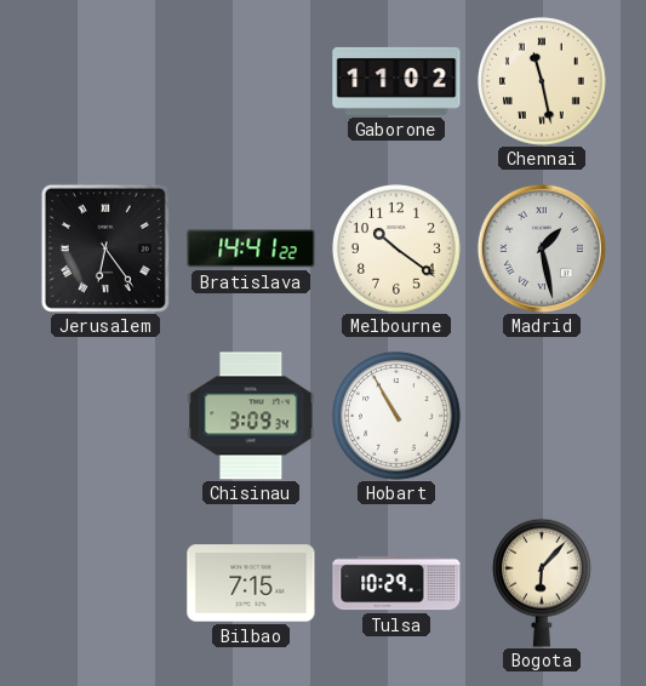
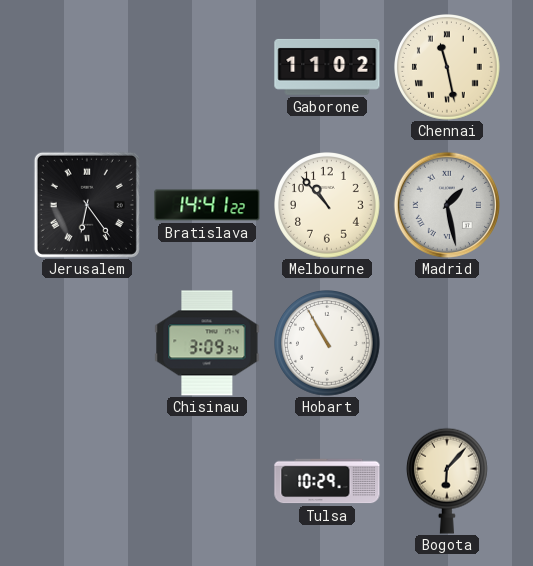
Melbourne: 10:21 -> 10:53 (328, 206)
Bilbao: 7:15 -> none (251, 583)
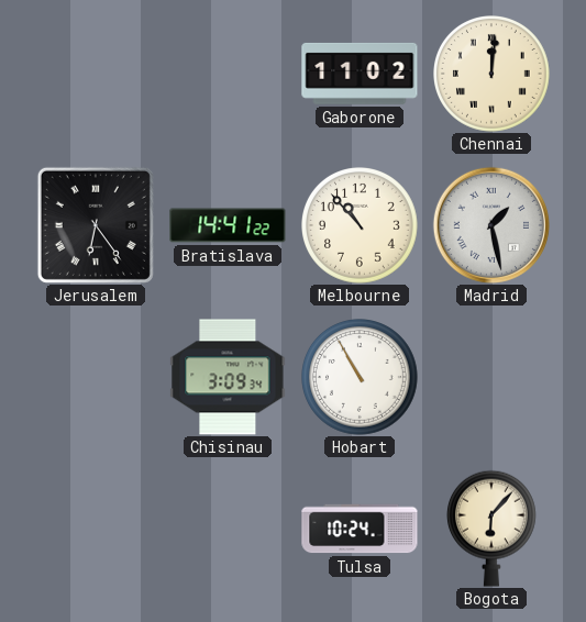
Chennai: 11:28 -> 12:01 (493, 75)
Tulsa: 10:29 -> 10:24 (360, 529)
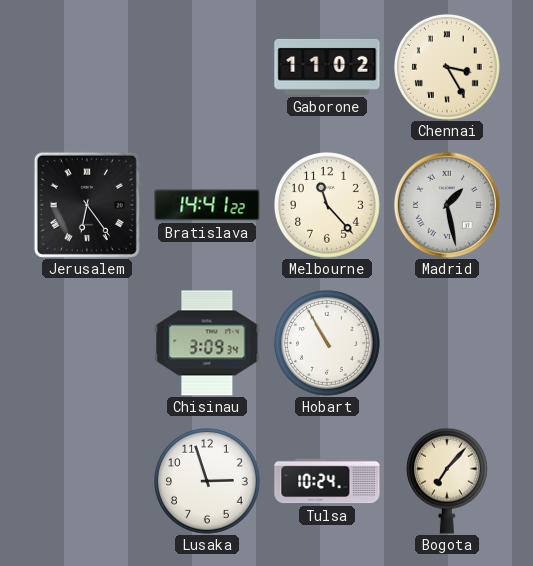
Chennai: 12:01 -> 3:25 (448, 68)
Melbourne: 10:53 -> 11:23 (328, 206)
Lusaka: none -> 2:57 (208, 482)
Bogota: 6:07 -> 7:07 (447, 481)
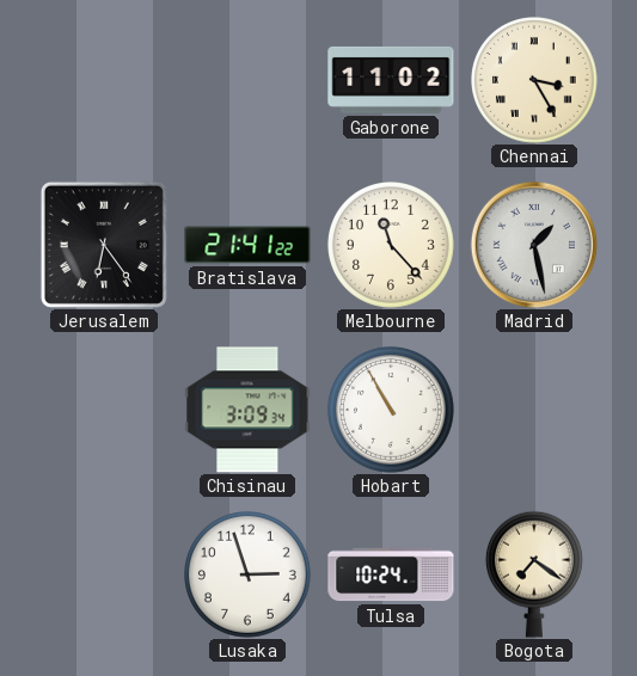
Bratislava: 14:41 -> 21:41 (247, 245)
Bogota: 7:07 -> 7:21 (534, 574)
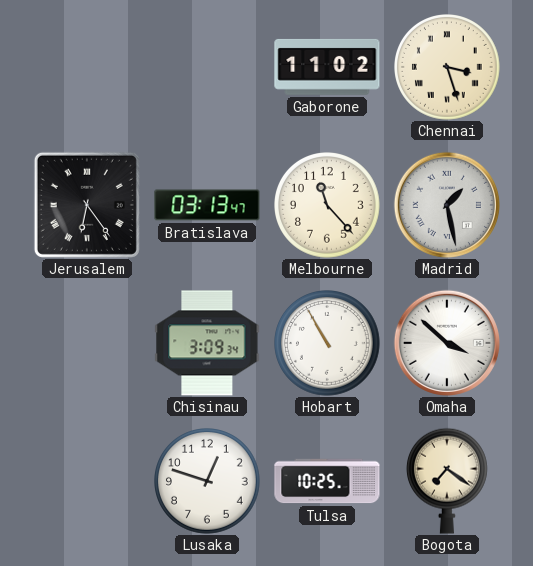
Chennai: 3:25 -> 3:27 (448, 68)
Bratislava: 21:41 -> 03:13 (207, 205)
Omaha: none -> 3:52 (447, 343)
Lusaka: 2:57 -> 12:48 (208, 482)
Tulsa: 10:24 -> 10:25 (327, 481)
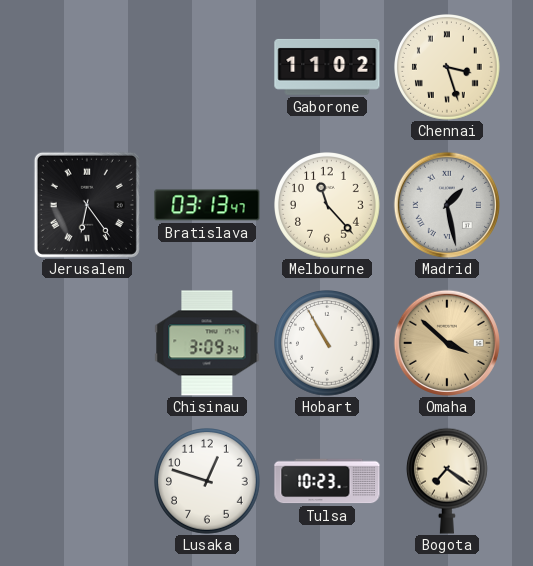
Omaha dial: white -> champagne (447, 343)
Tulsa: 10:25 -> 10:23 (327, 481)
